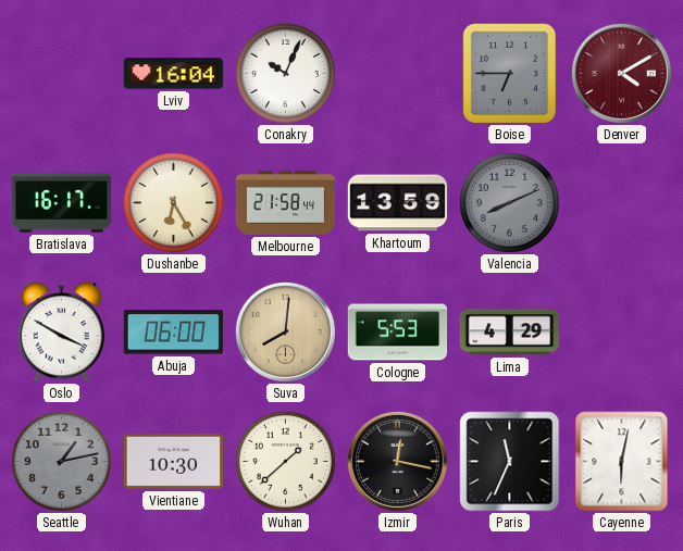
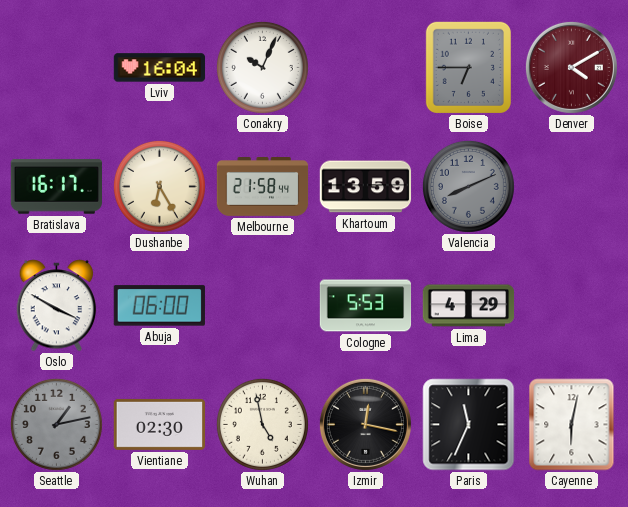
Suva: 8:01 -> none (285, 331)
Vientiane: 10:30 -> 02:30 (160, 424)
Wuhan: 1:38 -> 4:58 (262, 424)
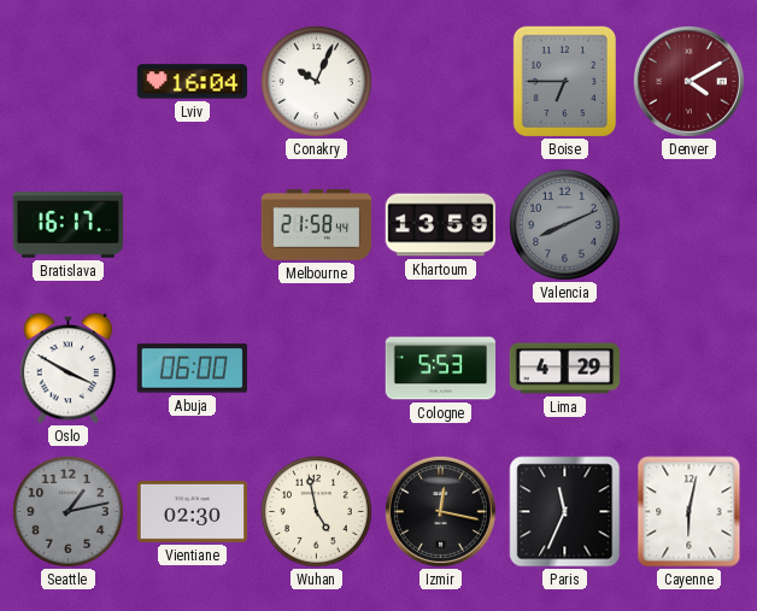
Dushanbe: 6:25 -> none (159, 186)
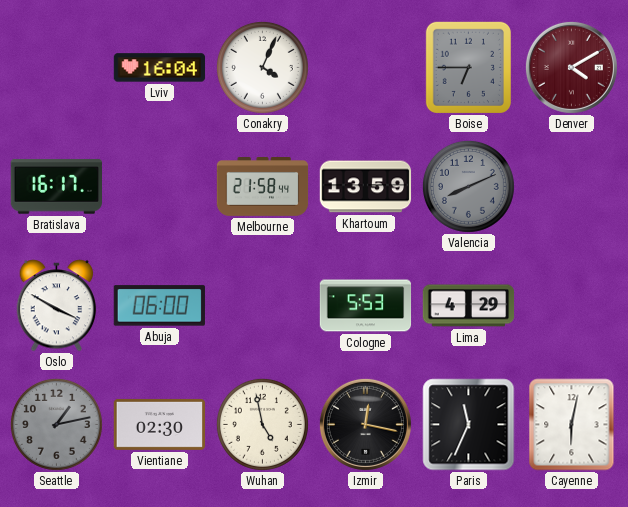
Conakry: 10:04 -> 4:04 (262, 67)
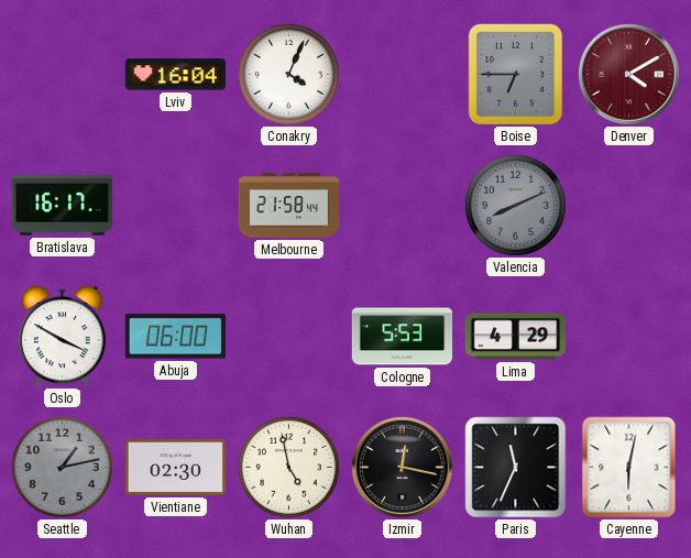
Khartoum: 13:59 -> none (366, 187)
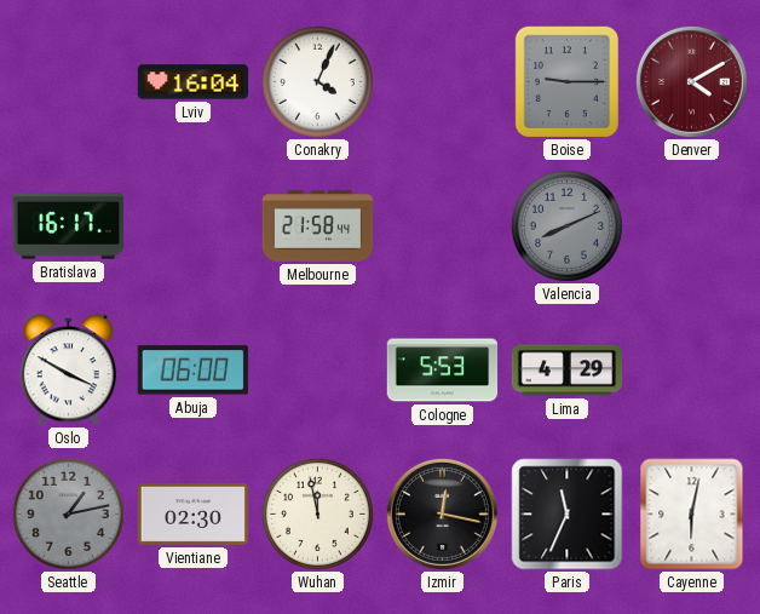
Boise: 6:45 -> 9:15 (566, 81)
Wuhan: 4:58 -> 11:58 (317, 513)
